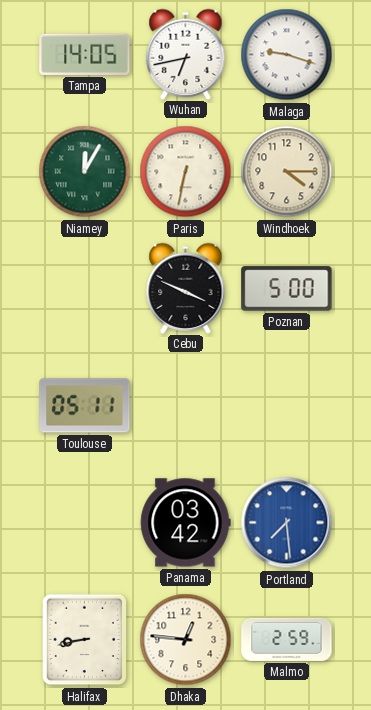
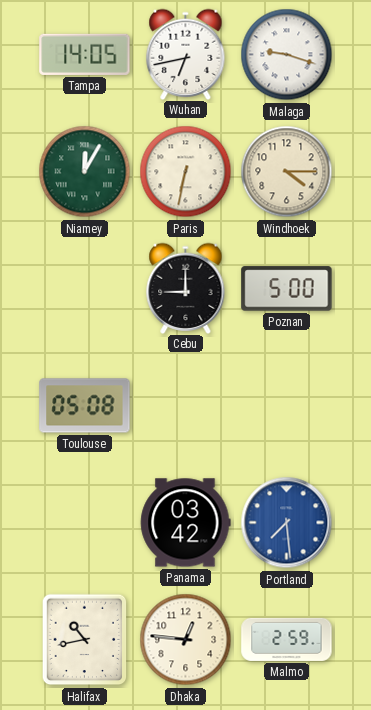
Cebu: 3:49 -> 9:00 (186, 288)
Toulouse: 05:11 -> 05:08 (85, 406)
Halifax: 8:43 -> 10:43 (85, 640)
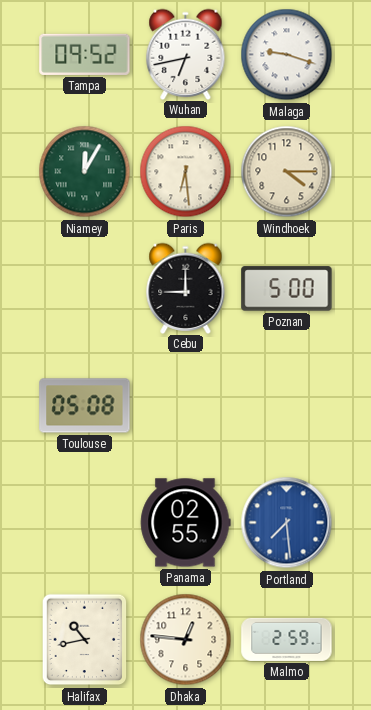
Tampa: 14:05 -> 09:52 (85, 54)
Paris: 6:32 -> 6:29 (186, 172)
Panama: 03:42 -> 02:55 (186, 523)
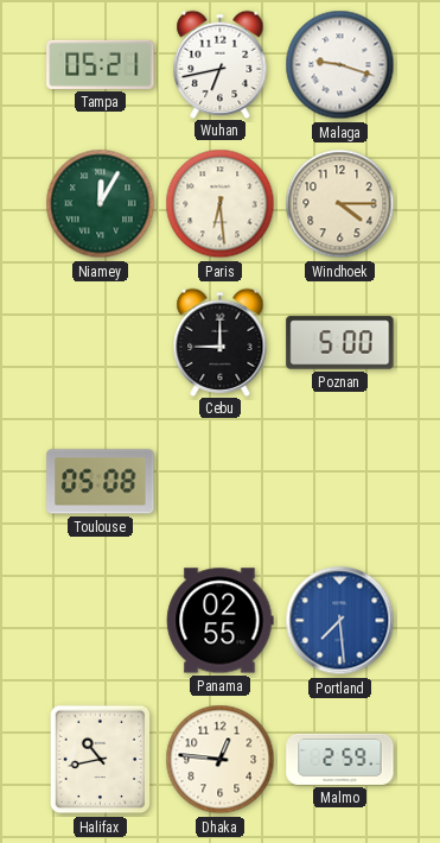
Tampa: 09:52 -> 05:21 (101, 64)
